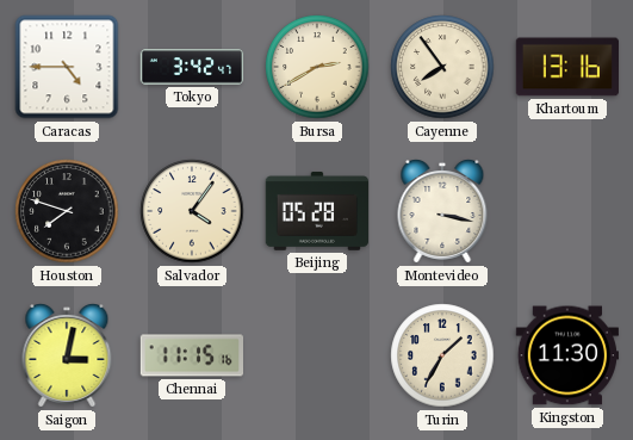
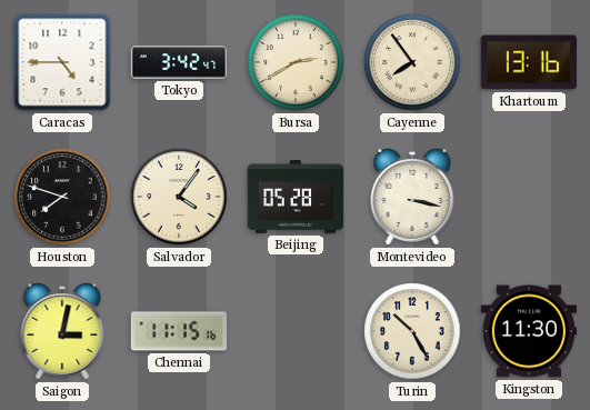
Turin: 1:35 -> 10:25 (412, 331)
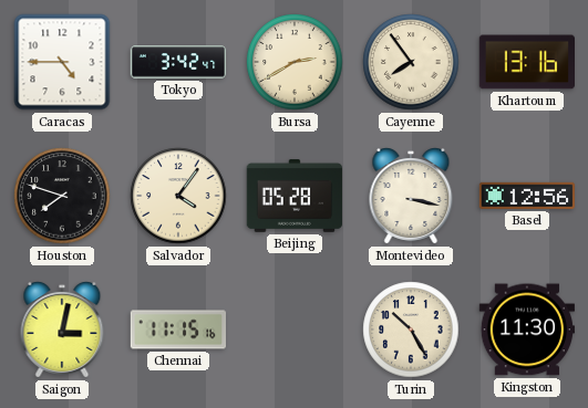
Basel: none -> 12:56 (527, 196)
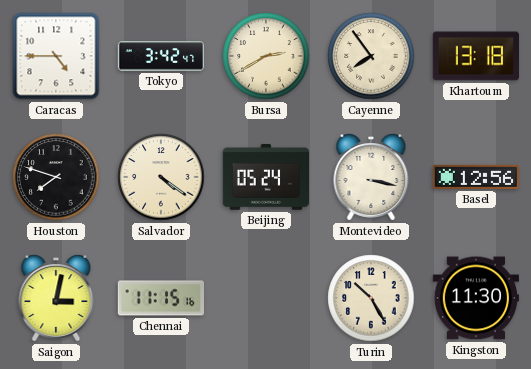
Khartoum: 13:16 -> 13:18 (475, 56)
Salvador: 4:06 -> 4:21 (161, 177)
Beijing: 05:28 -> 05:24 (265, 177)
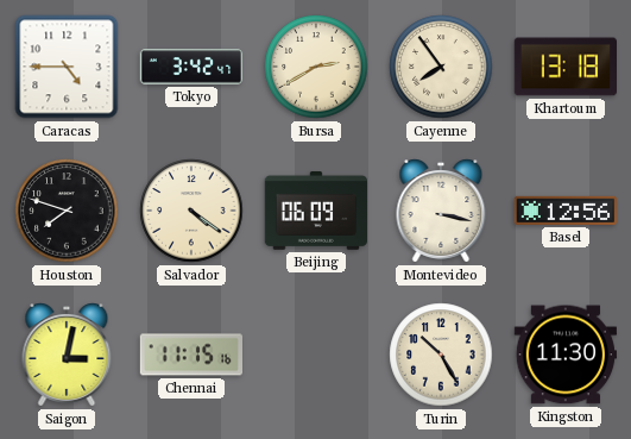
Beijing: 05:24 -> 06:09 (315, 211)
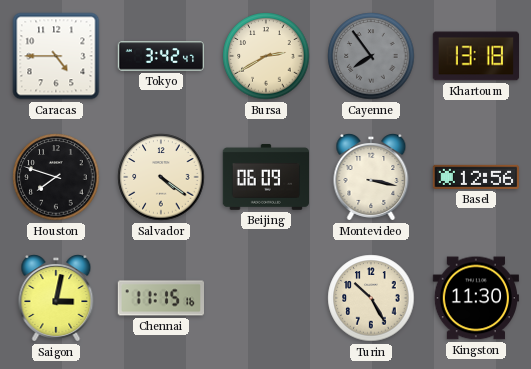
Cayenne dial: cream -> grey (371, 56)
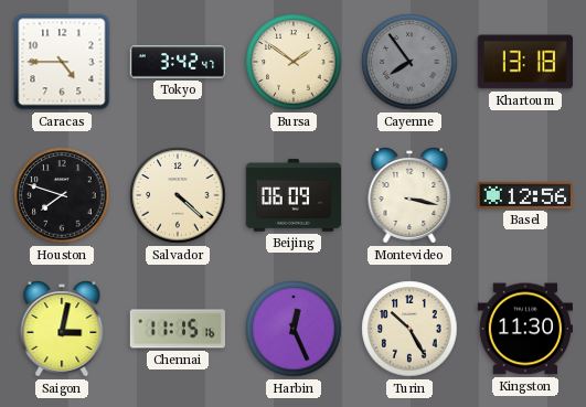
Bursa: 2:40 -> 1:51 (294, 62)
Salvador: 4:21 -> 4:22 (178, 195)
Harbin: none -> 12:26 (294, 329)
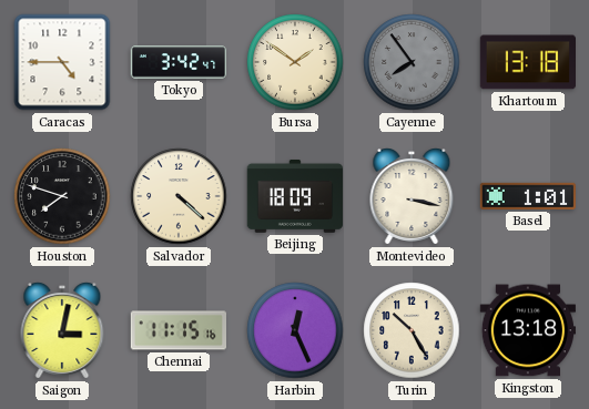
Beijing: 06:09 -> 18:09 (294, 196)
Basel: 12:56 -> 1:01 (528, 196)
Kingston: 11:30 -> 13:18 (527, 330)
